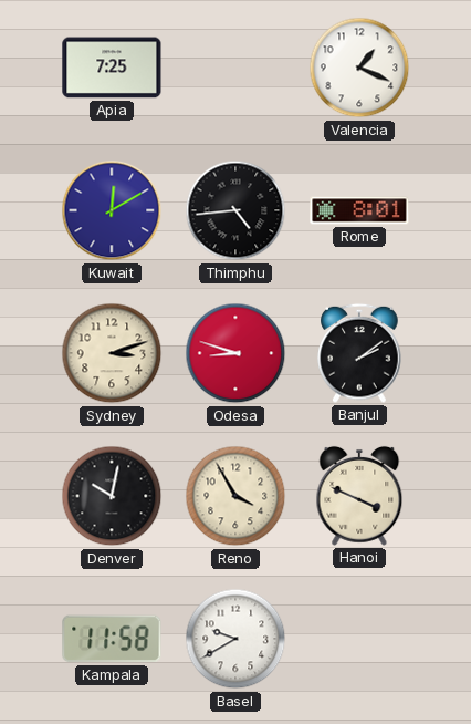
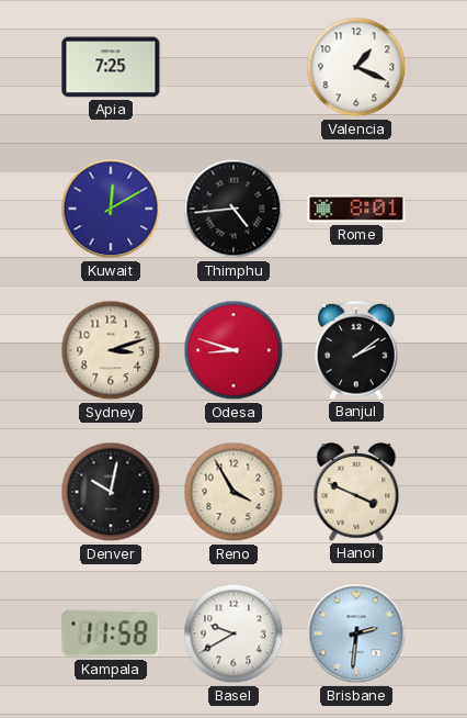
Brisbane: none -> 2:31 (356, 633)
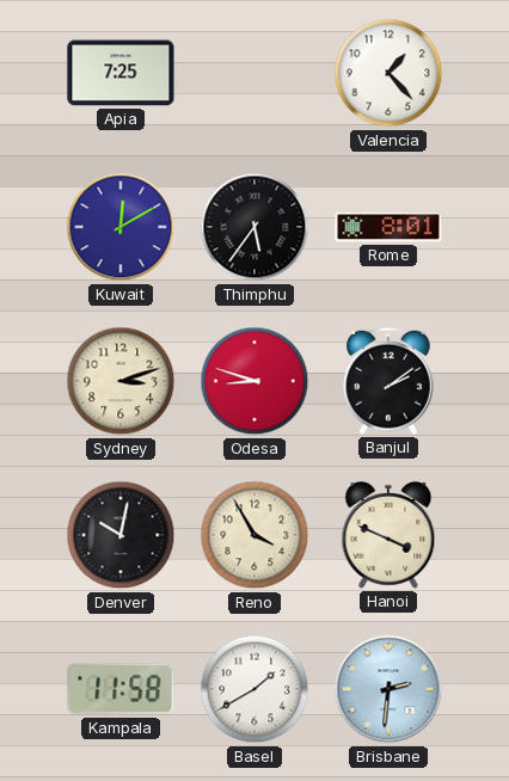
Valencia: 1:19 -> 1:23 (388, 73)
Thimphu: 4:44 -> 5:36 (254, 227)
Basel: 9:40 -> 1:40 (254, 689)
